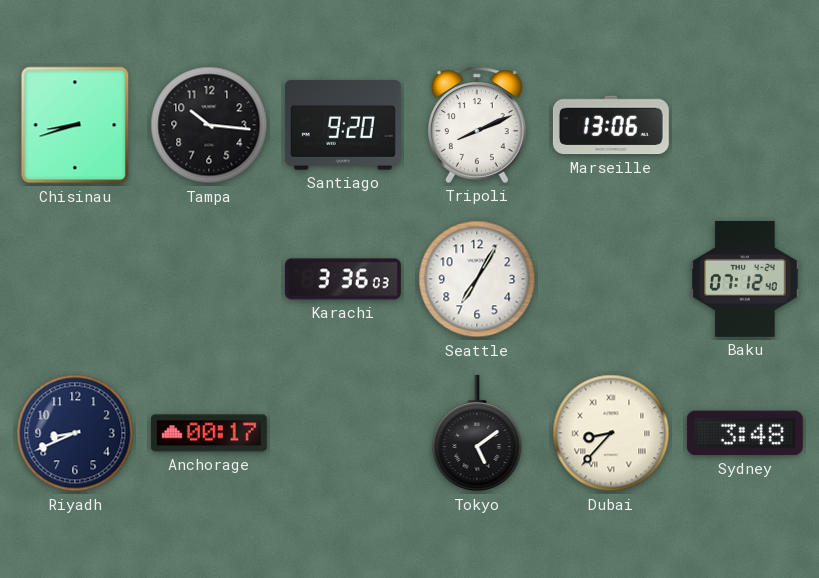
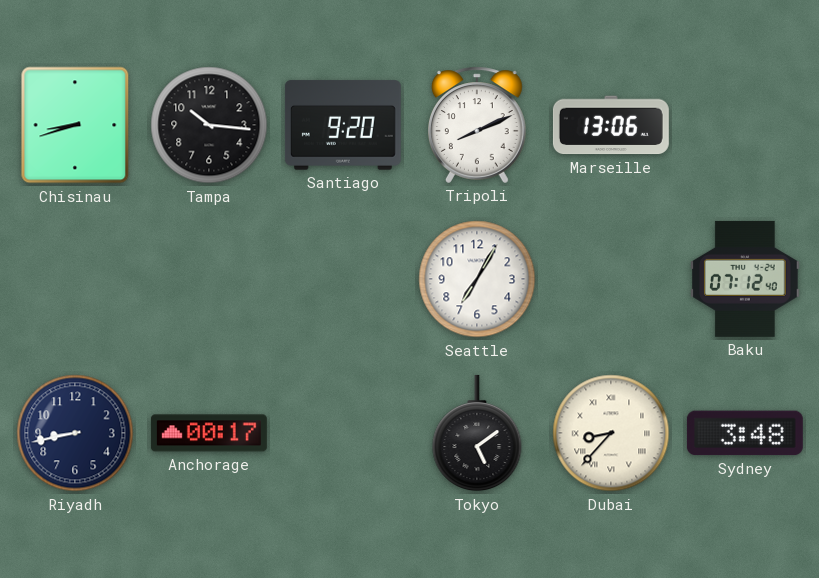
Karachi: 3:36 -> none (343, 279)
Riyadh: 8:41 -> 8:43 (75, 433)
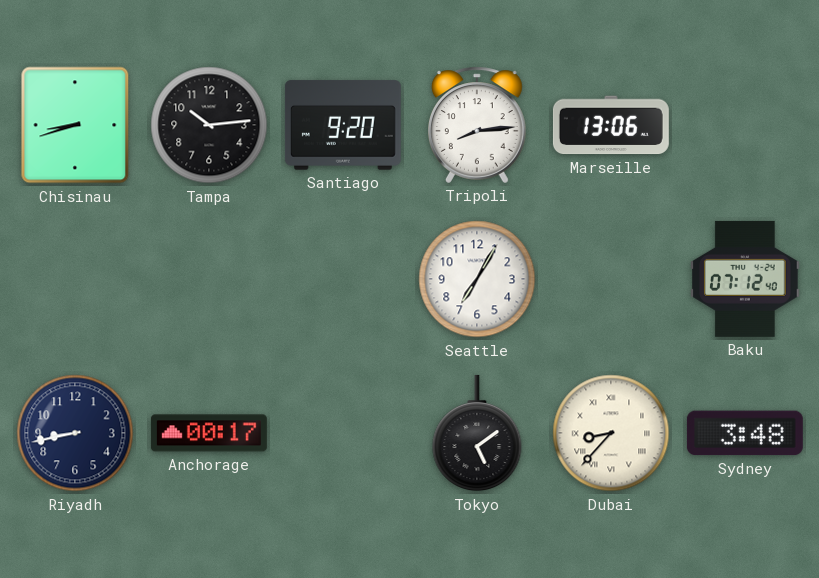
Tampa: 10:16 -> 10:14 (209, 125)
Tripoli: 8:11 -> 8:14 (478, 125)
